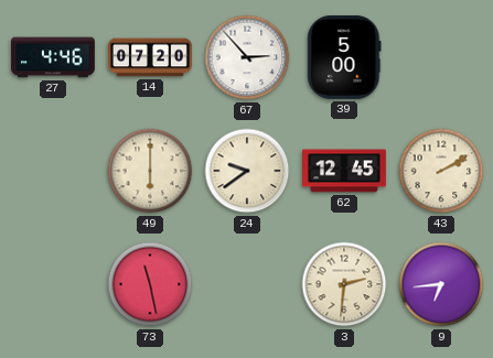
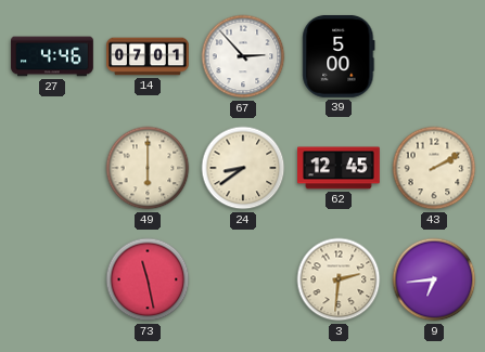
14: 07:20 -> 07:01 (148, 56)
24: 9:39 -> 8:39 (243, 168)
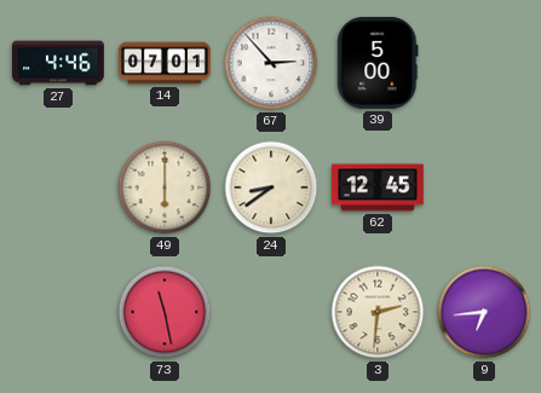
43: 2:10 -> none (434, 168)
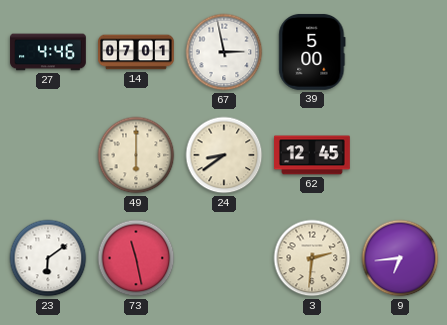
67: 2:53 -> 2:58 (224, 52)
23: none -> 6:09 (48, 258)
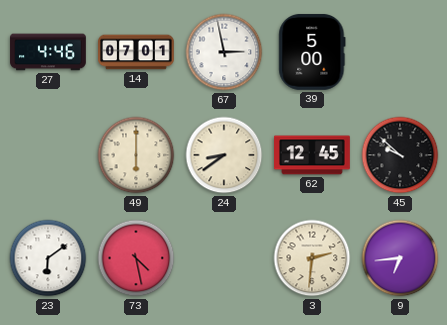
45: none -> 9:52 (400, 155)
73: 11:28 -> 4:28 (136, 258)
